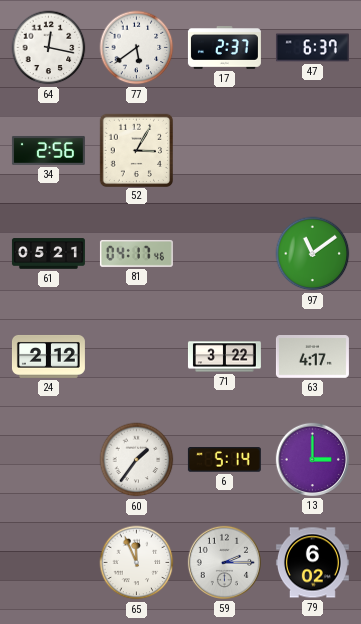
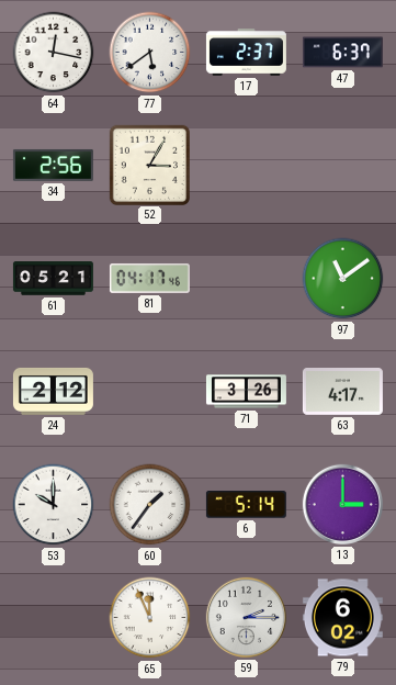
71: 3:22 -> 3:26 (246, 392)
53: none -> 10:00 (54, 505)
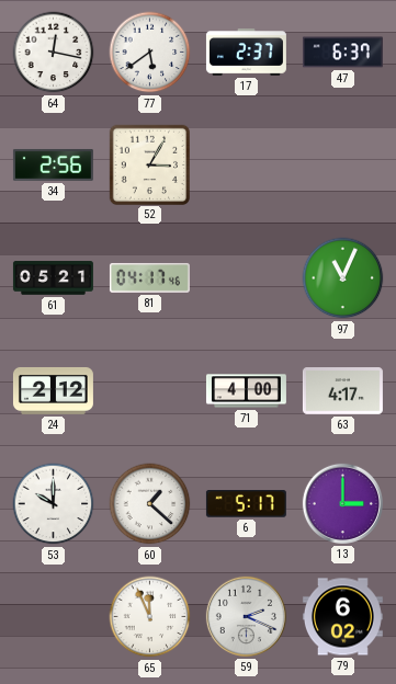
97: 11:09 -> 11:04 (343, 278)
71: 3:26 -> 4:00 (246, 391)
60: 1:36 -> 1:22 (150, 504)
6: 5:14 -> 5:17 (246, 504)
59: 2:15 -> 2:19 (246, 616)
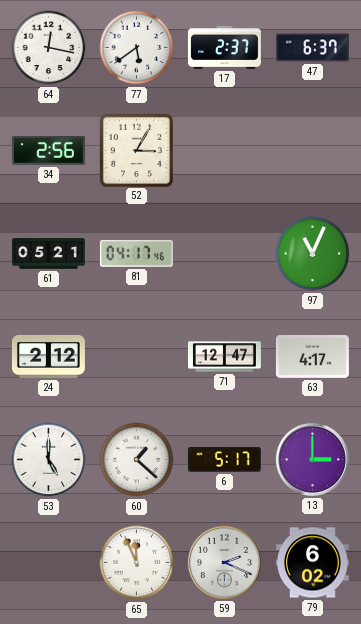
71: 4:00 -> 12:47 (224, 357)
53: 10:00 -> 5:00 (49, 460)
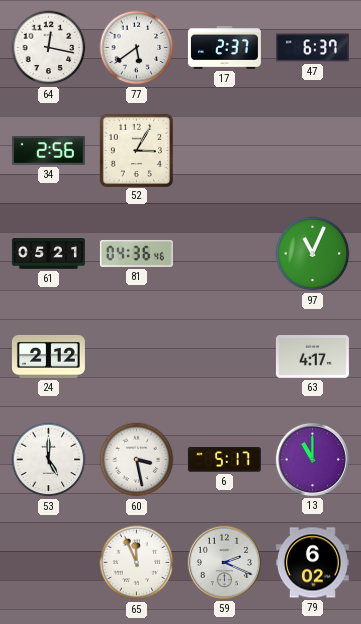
81: 04:17 -> 04:36 (136, 253)
71: 12:47 -> none (224, 357)
60: 1:22 -> 3:28 (137, 460)
13: 3:00 -> 11:00 (312, 459)
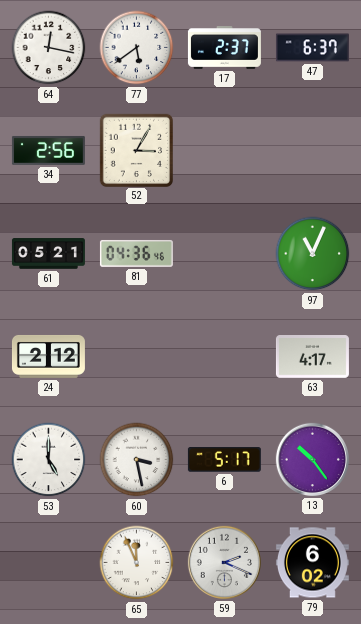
13: 11:00 -> 10:24 (312, 459)
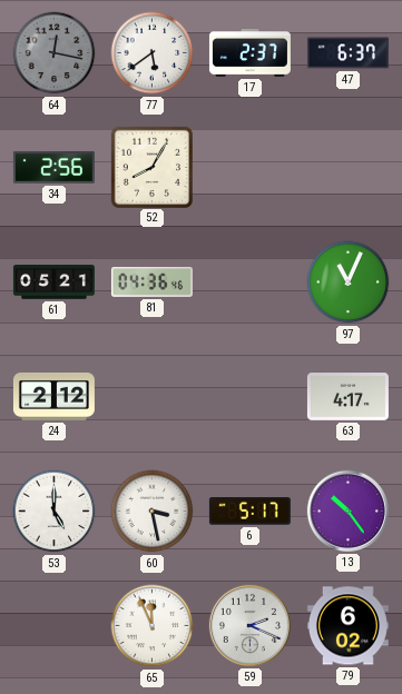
64 dial: white -> grey (55, 53)
52: 3:05 -> 8:05 (151, 167)
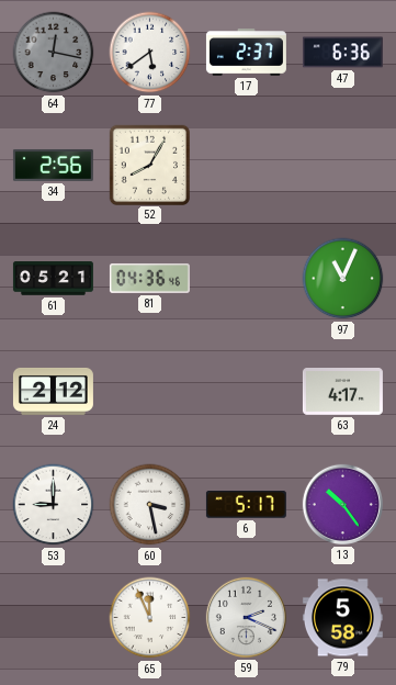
47: 6:37 -> 6:36 (342, 53)
53: 5:00 -> 9:00 (54, 505)
79: 6:02 -> 5:58 (342, 618)
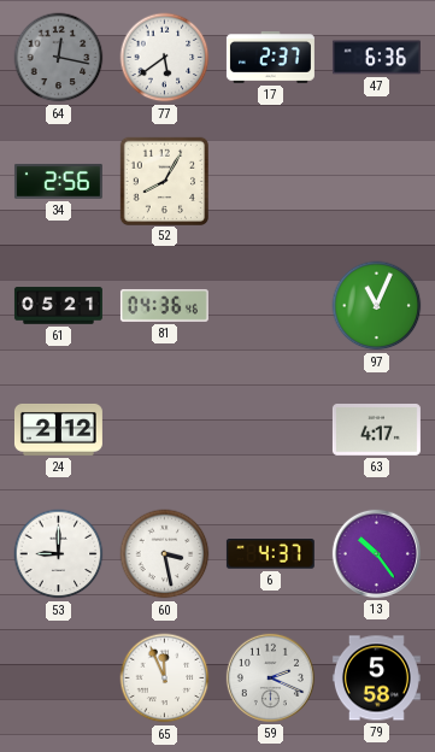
6: 5:17 -> 4:37 (270, 554)
